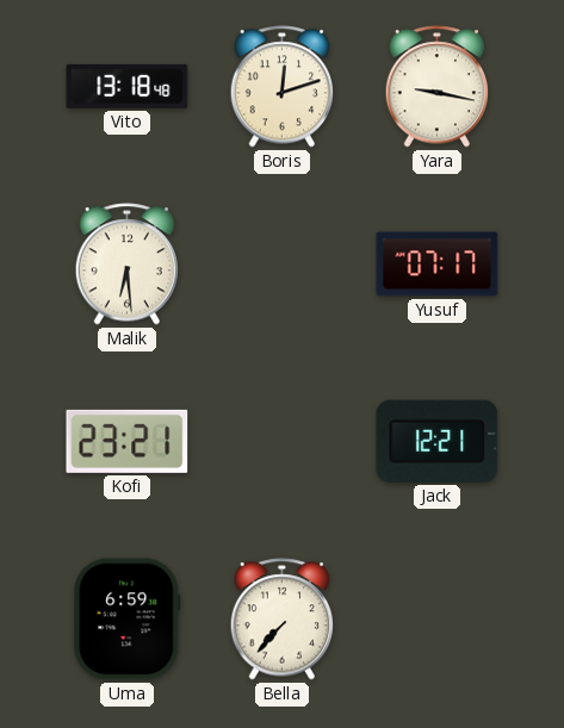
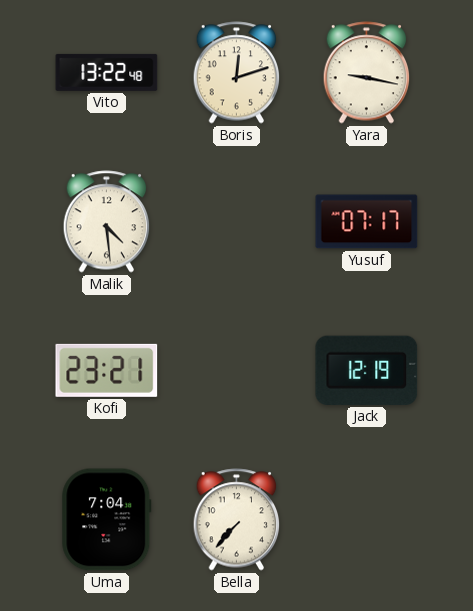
Vito: 13:18 -> 13:22 (107, 72)
Malik: 6:29 -> 4:29 (107, 222)
Jack: 12:21 -> 12:19 (367, 370)
Uma: 6:59 -> 7:04 (107, 520)
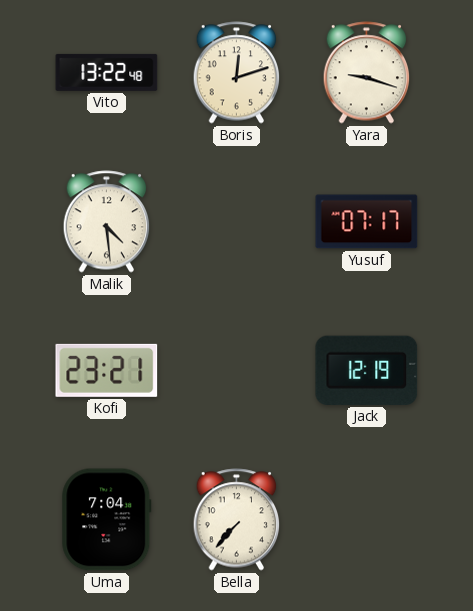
Yara: 9:17 -> 9:18 (367, 73)
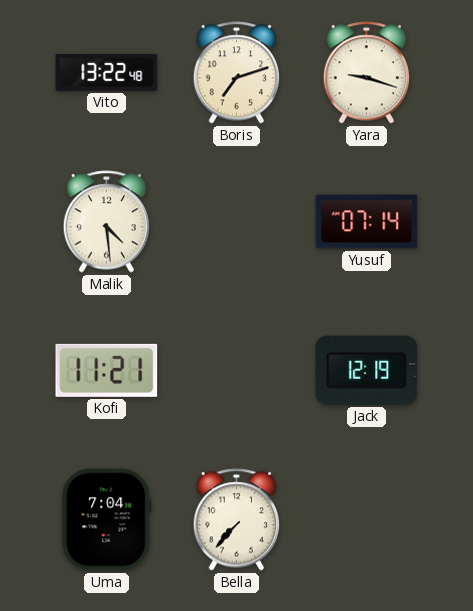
Boris: 12:12 -> 7:12 (237, 73)
Yusuf: 07:17 -> 07:14 (367, 222)
Kofi: 23:21 -> 11:21 (107, 370)
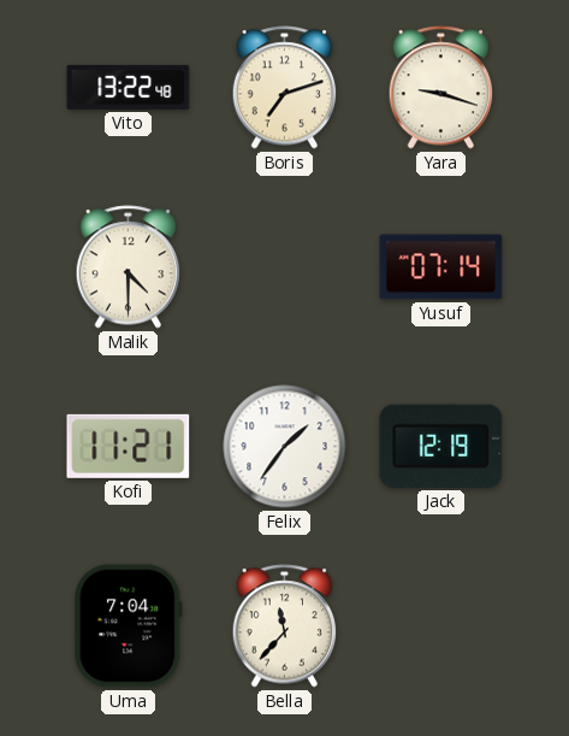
Malik: 4:29 -> 4:30 (129, 267)
Felix: none -> 1:36 (285, 447)
Bella: 7:37 -> 11:37 (285, 626)
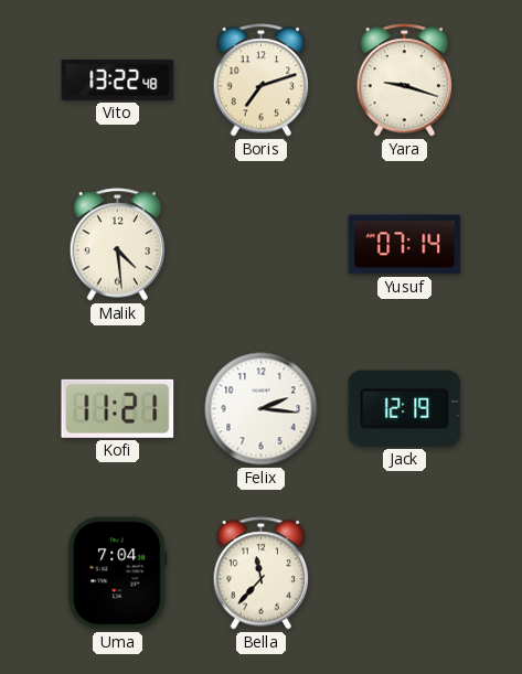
Malik: 4:30 -> 4:29 (118, 245)
Felix: 1:36 -> 2:16 (262, 409)
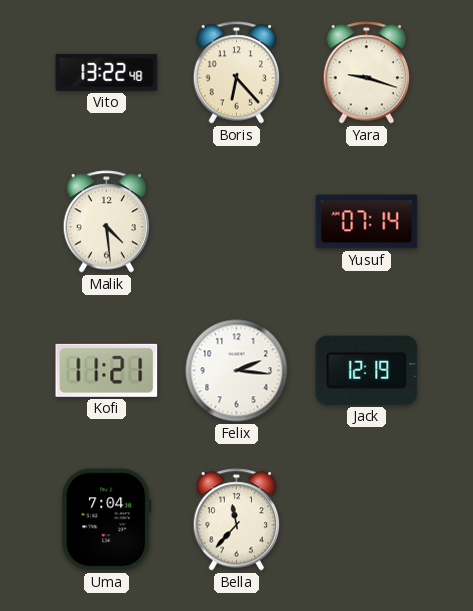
Boris: 7:12 -> 6:23 (237, 73)
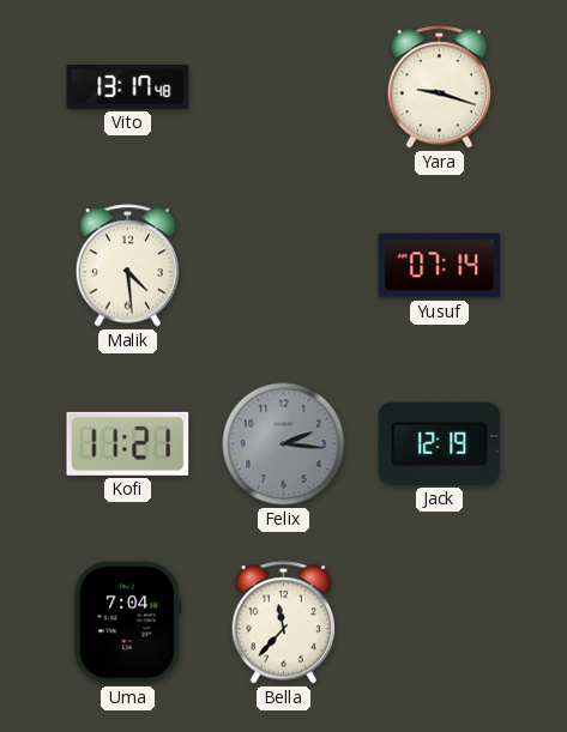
Vito: 13:22 -> 13:17 (128, 86)
Boris: 6:23 -> none (237, 73)
Felix dial: white -> grey (284, 444)
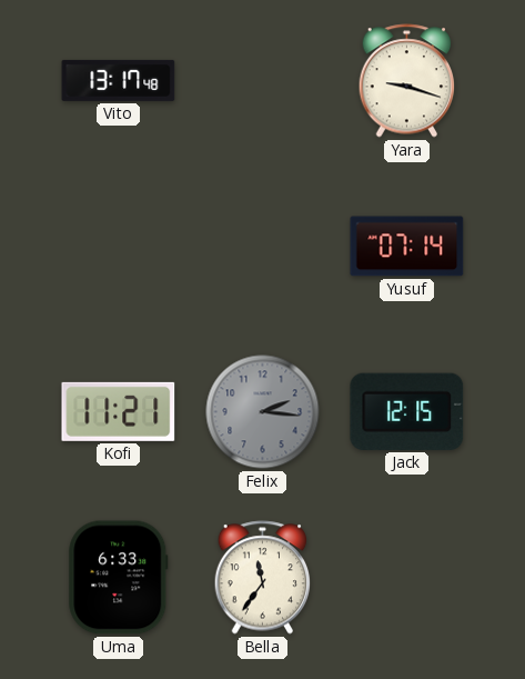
Malik: 4:29 -> none (128, 266)
Jack: 12:19 -> 12:15 (407, 411)
Uma: 7:04 -> 6:33 (119, 578)
Bella: 11:37 -> 11:36 (263, 578)
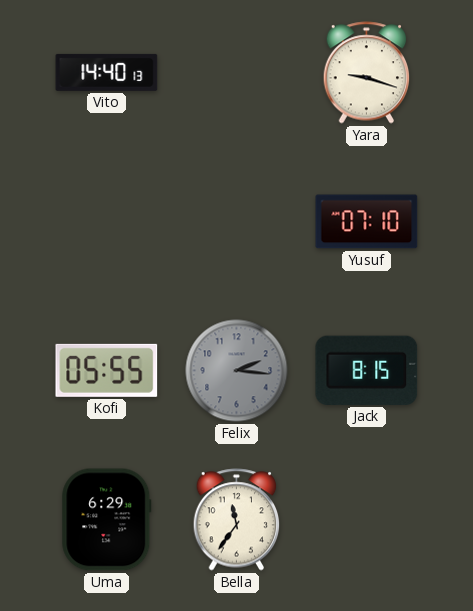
Vito: 13:17 -> 14:40 (107, 72)
Yusuf: 07:14 -> 07:10 (367, 222)
Kofi: 11:21 -> 05:55 (107, 370)
Jack: 12:15 -> 8:15 (367, 370)
Uma: 6:33 -> 6:29 (107, 520)
